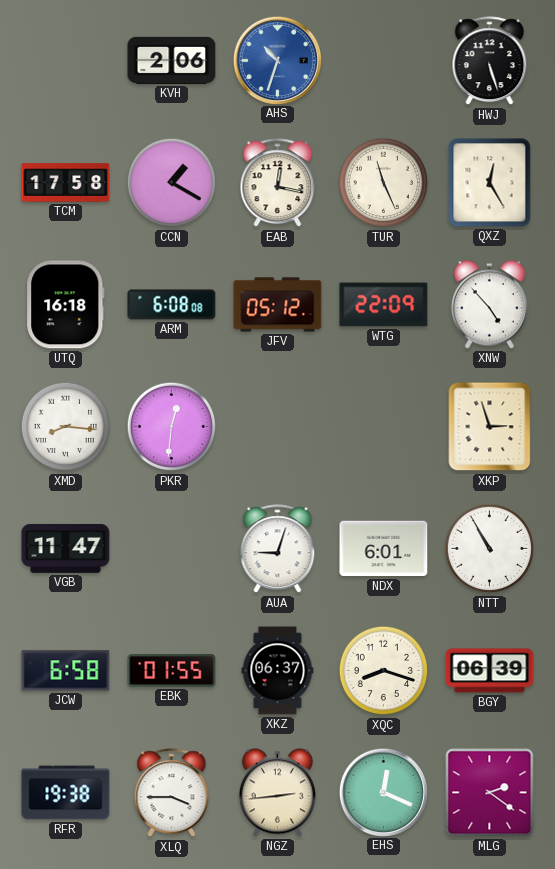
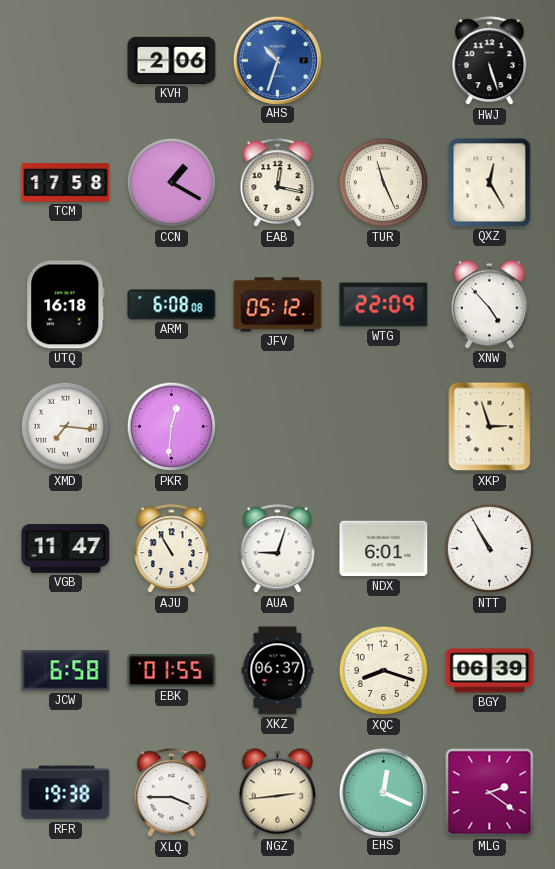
XMD: 8:16 -> 7:16 (66, 427)
AJU: none -> 10:55 (172, 549)
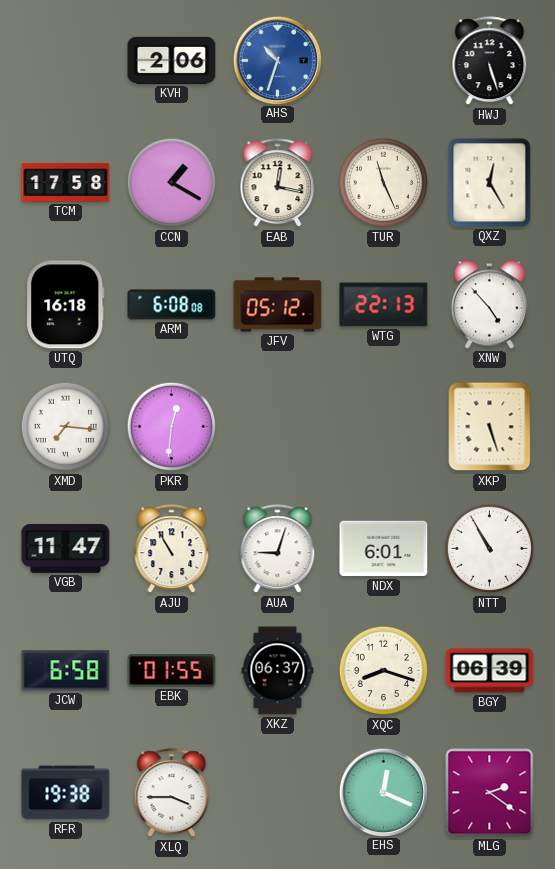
WTG: 22:09 -> 22:13 (384, 305)
XKP: 2:57 -> 5:27 (490, 427)
NGZ: 2:44 -> none (277, 793)
